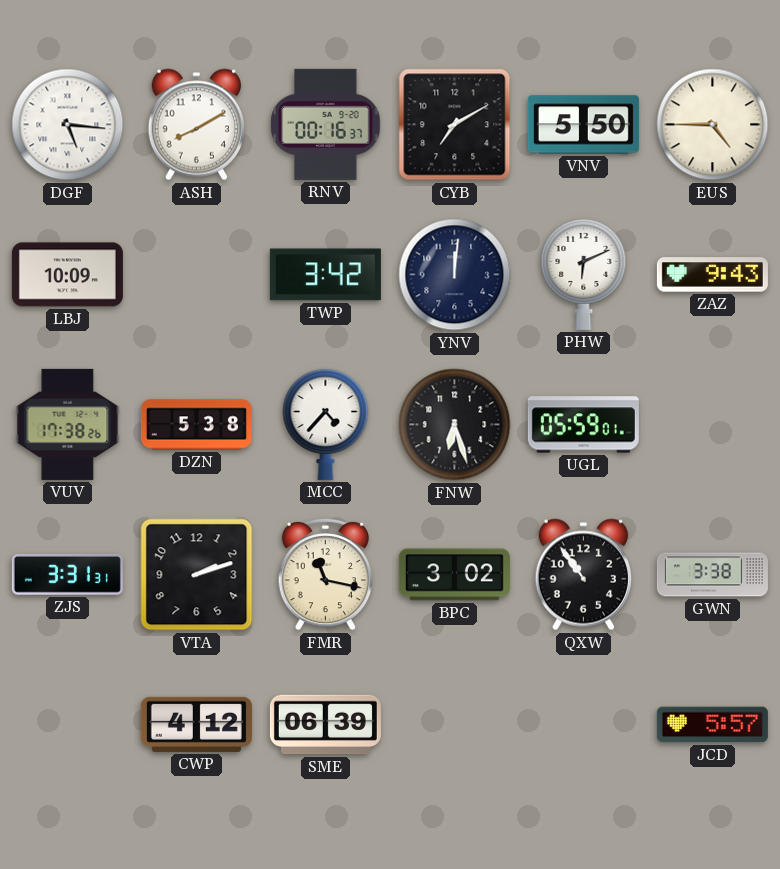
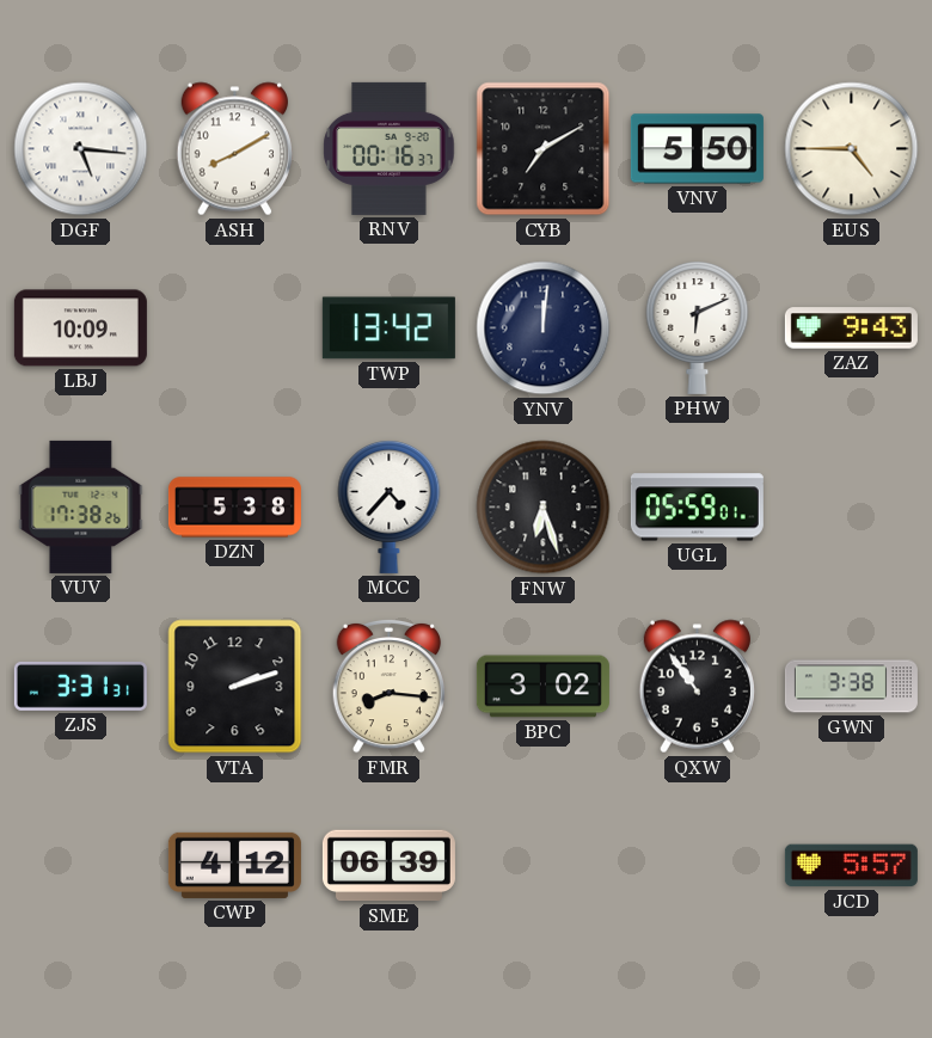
TWP: 3:42 -> 13:42 (388, 328)
FMR: 11:17 -> 8:16 (388, 686)
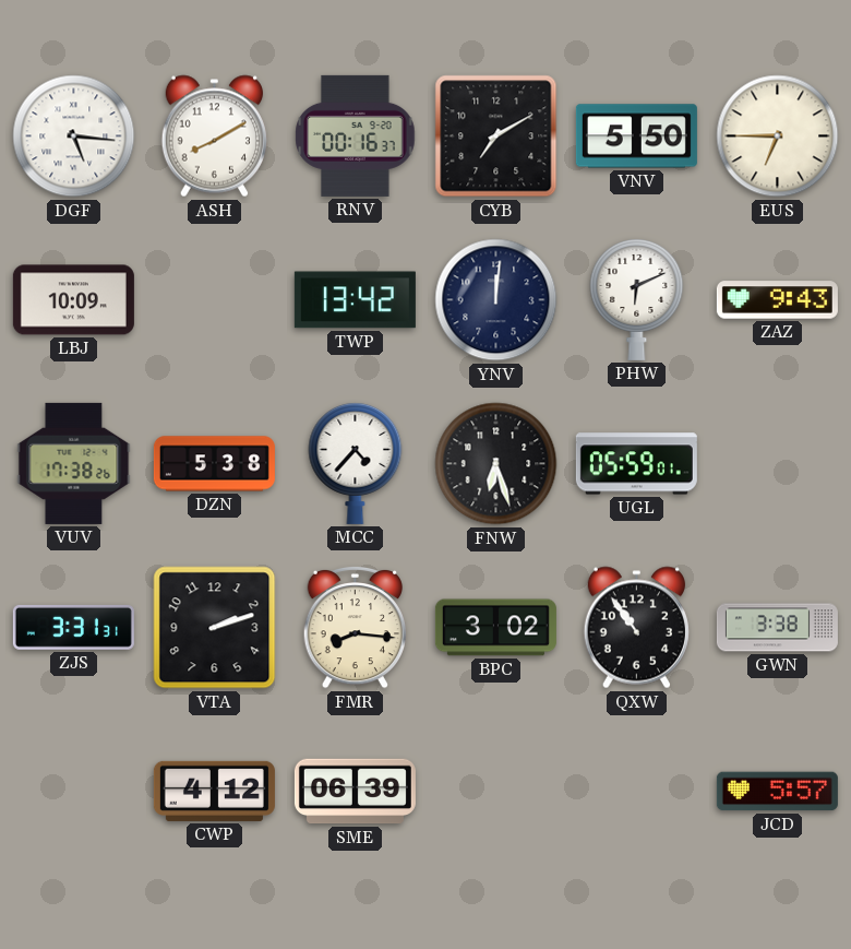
EUS: 4:45 -> 6:45 (778, 137)
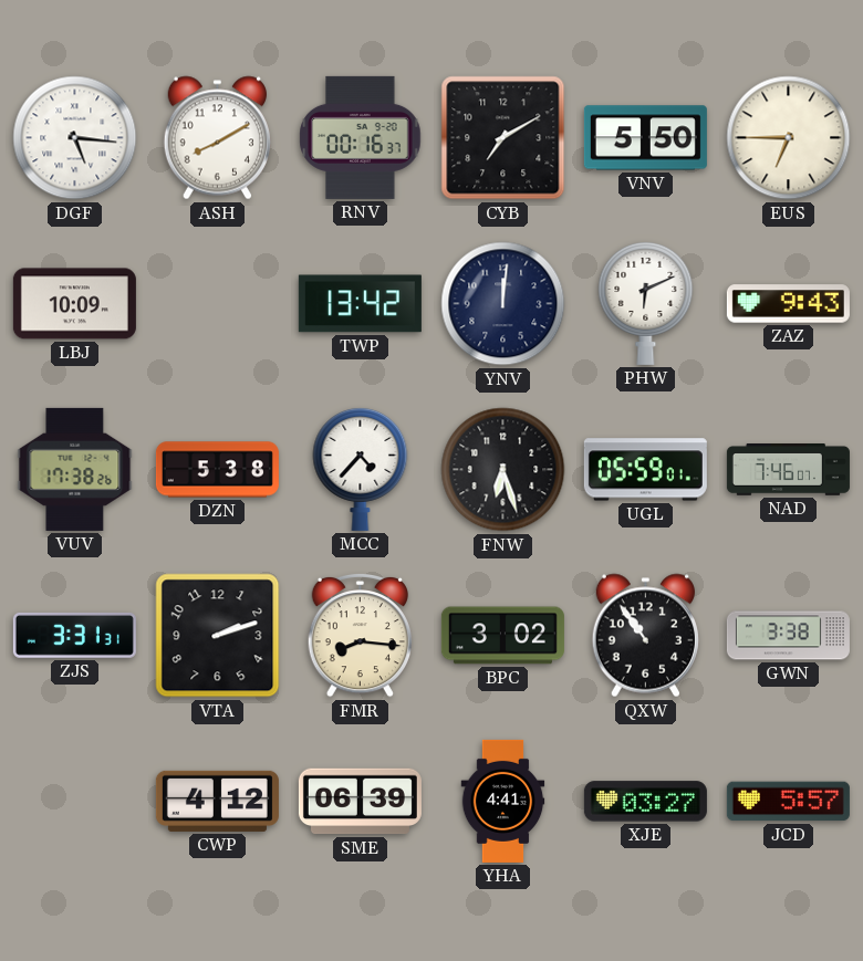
NAD: none -> 7:46 (788, 470)
YHA: none -> 4:41 (503, 801)
XJE: none -> 03:27 (645, 802)
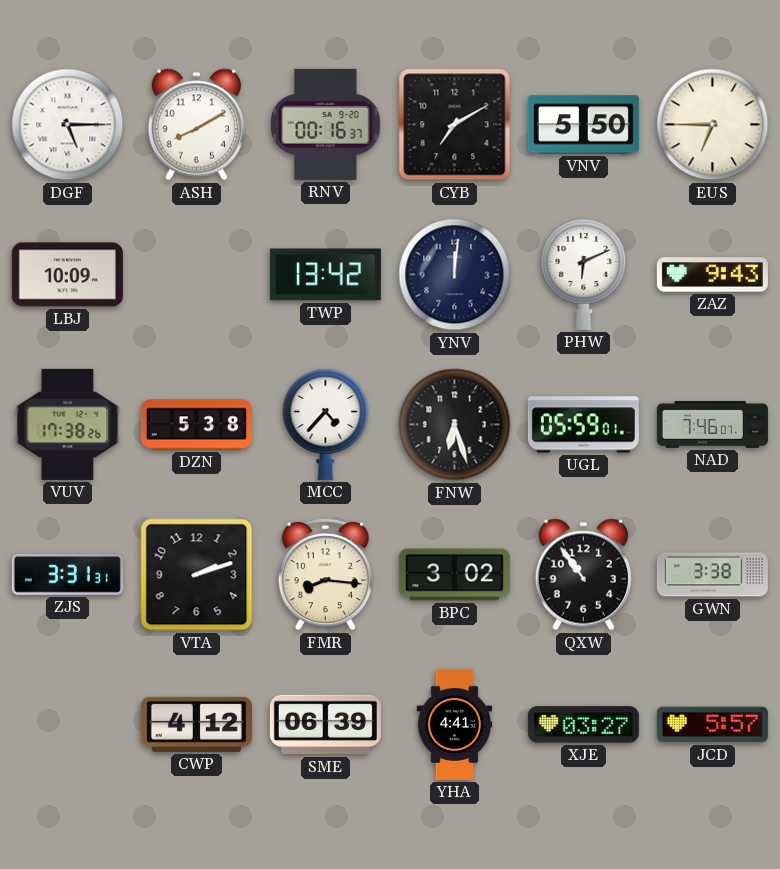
DGF: 5:16 -> 5:15 (68, 125)
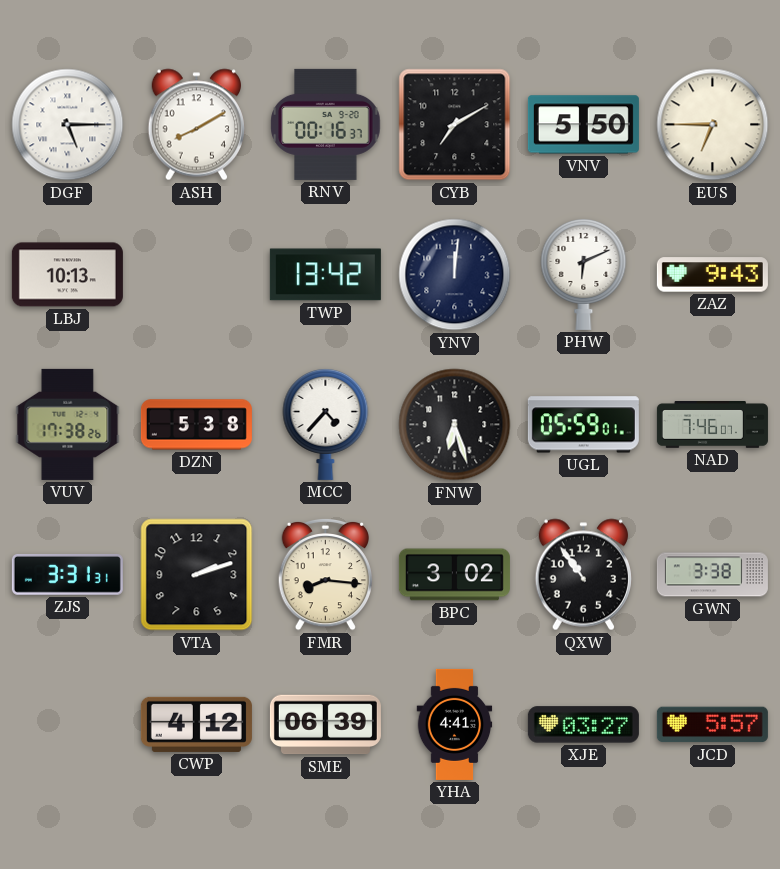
LBJ: 10:09 -> 10:13 (67, 275)
